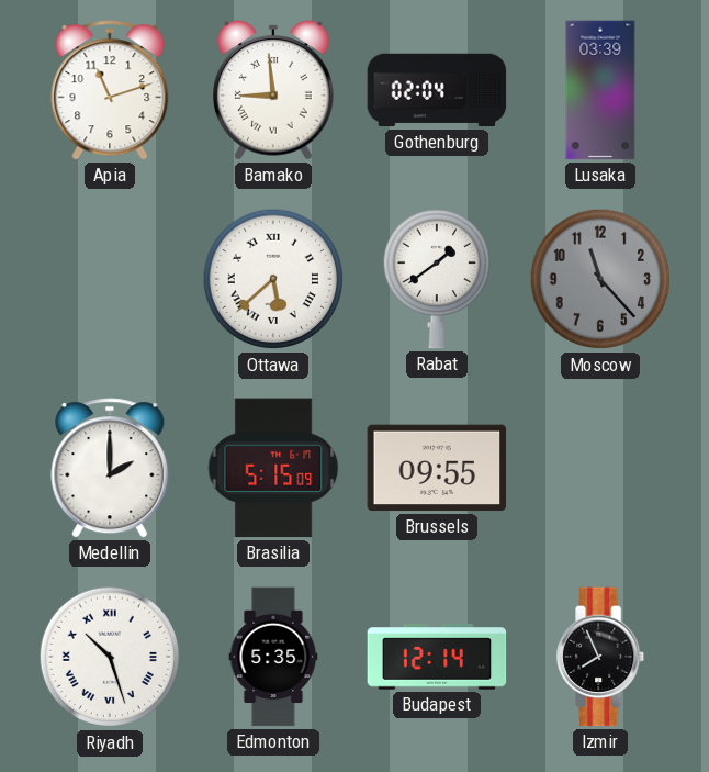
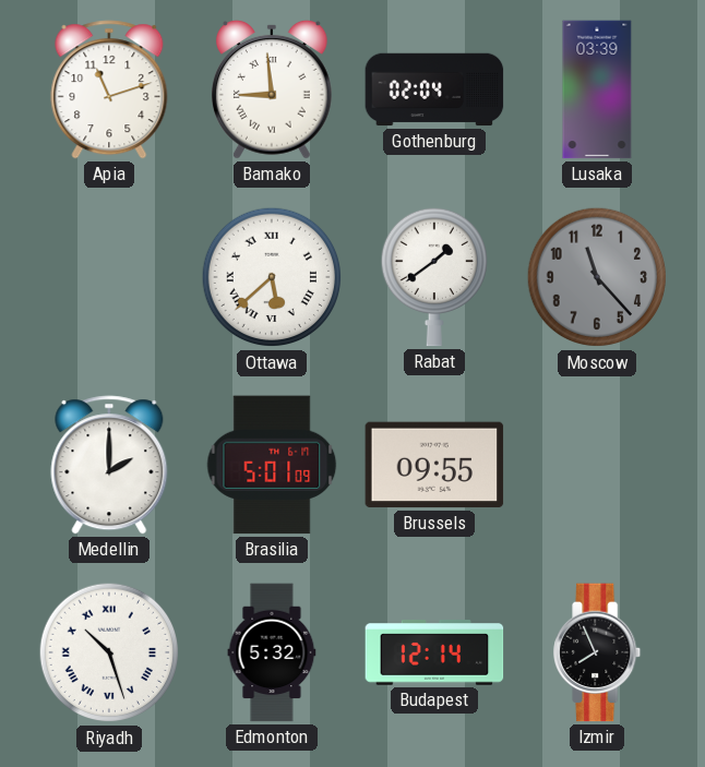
Brasilia: 5:15 -> 5:01 (272, 465)
Edmonton: 5:35 -> 5:32 (272, 652)
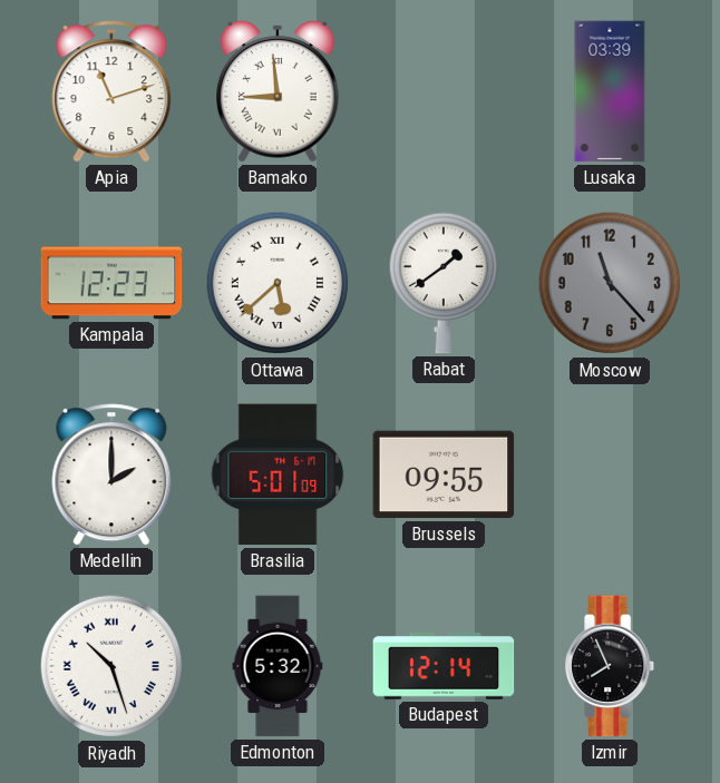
Gothenburg: 02:04 -> none (434, 89)
Kampala: none -> 12:23 (111, 283)
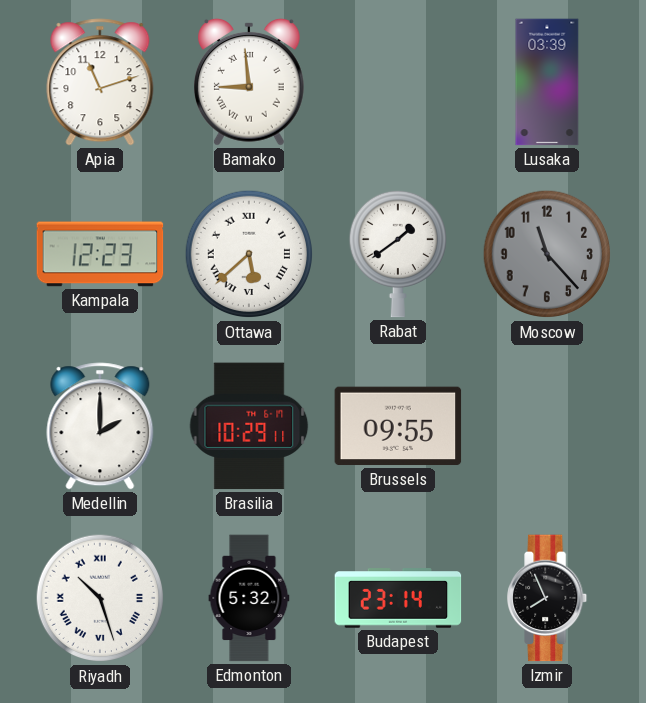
Brasilia: 5:01 -> 10:29 (249, 426)
Budapest: 12:14 -> 23:14 (398, 598)
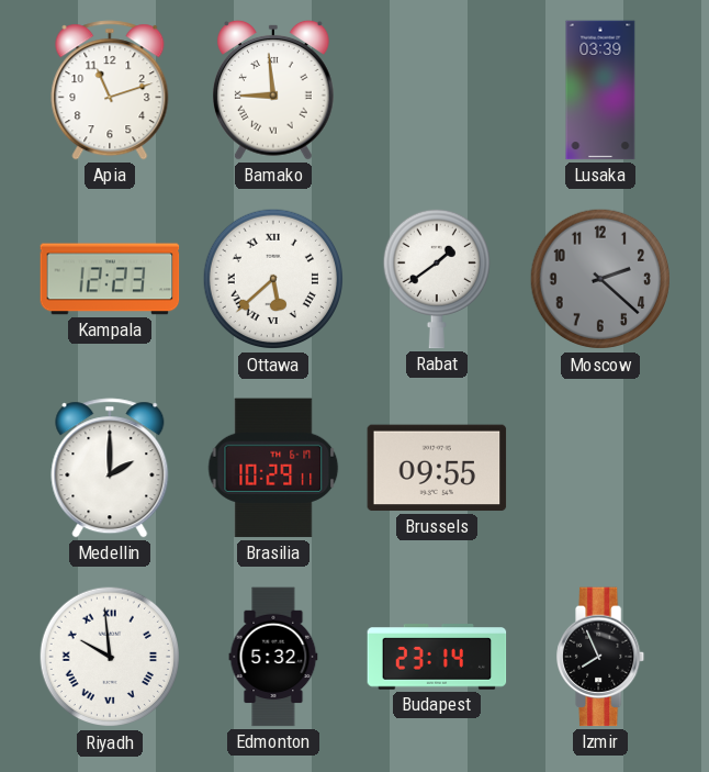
Moscow: 11:23 -> 2:22 (599, 279)
Riyadh: 10:27 -> 9:59 (109, 657)
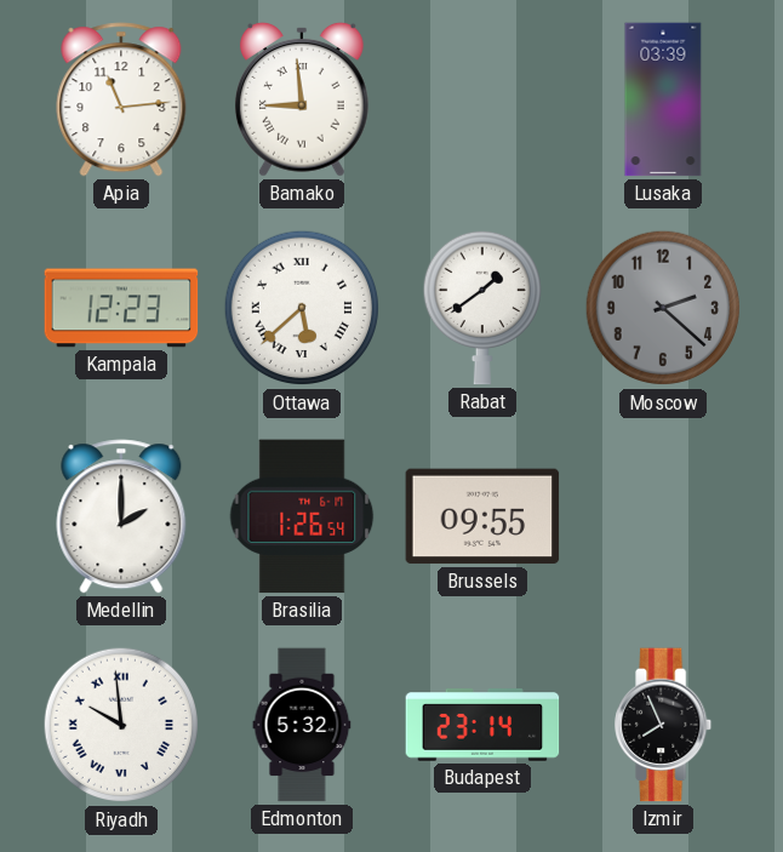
Apia: 11:12 -> 11:14 (121, 99)
Brasilia: 10:29 -> 1:26 (302, 516)
